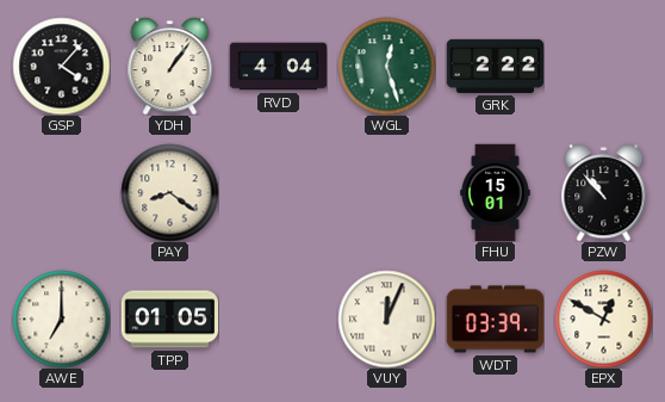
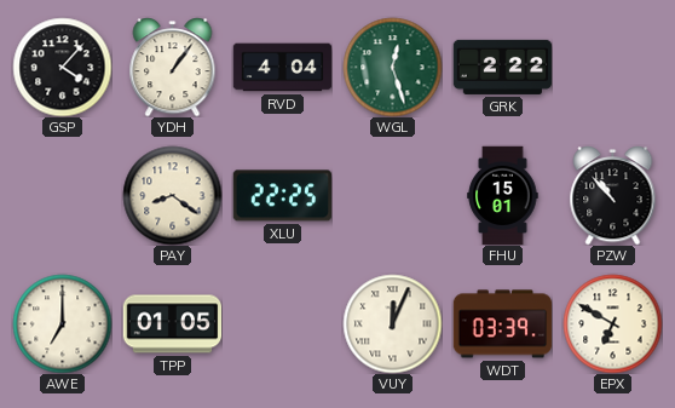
XLU: none -> 22:25 (282, 196)
EPX: 12:50 -> 6:50 (612, 323)
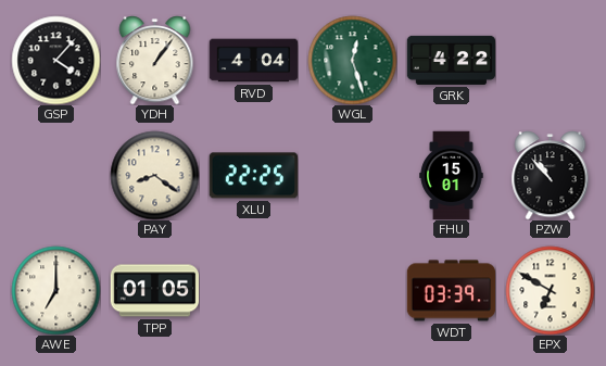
GRK: 2:22 -> 4:22 (451, 60)
VUY: 12:04 -> none (392, 323)
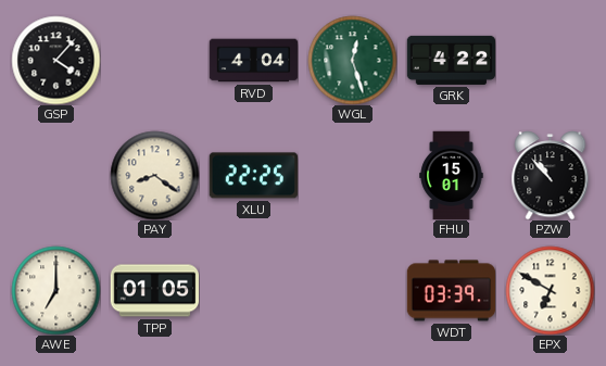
YDH: 1:06 -> none (155, 60)
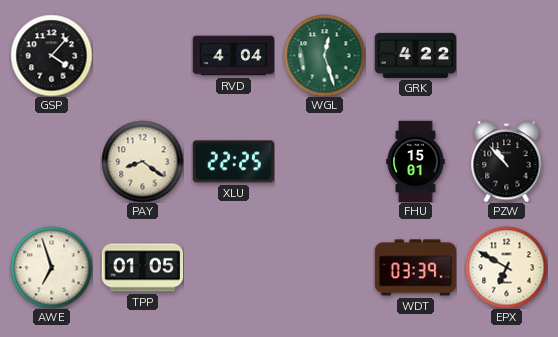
AWE: 7:00 -> 6:57 (51, 267)
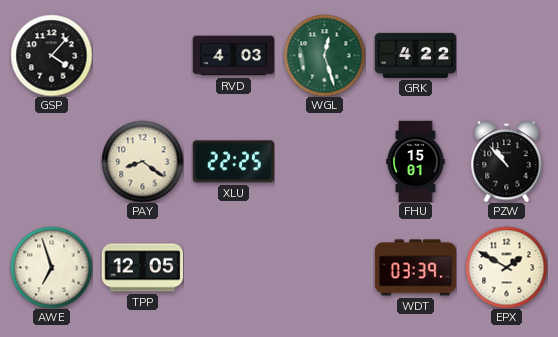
RVD: 4:04 -> 4:03 (233, 56)
TPP: 01:05 -> 12:05 (142, 268)
EPX: 6:50 -> 1:50 (506, 267)
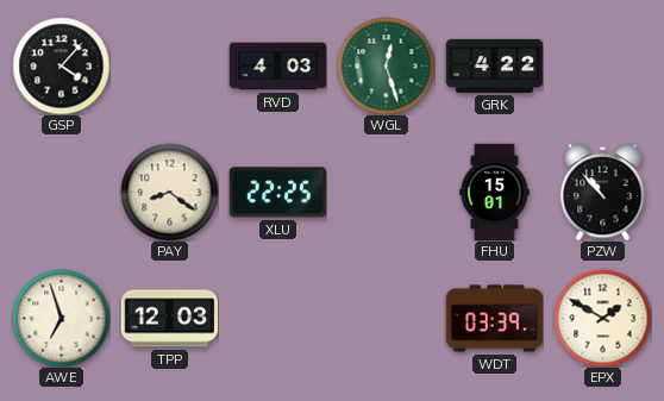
TPP: 12:05 -> 12:03 (169, 319)
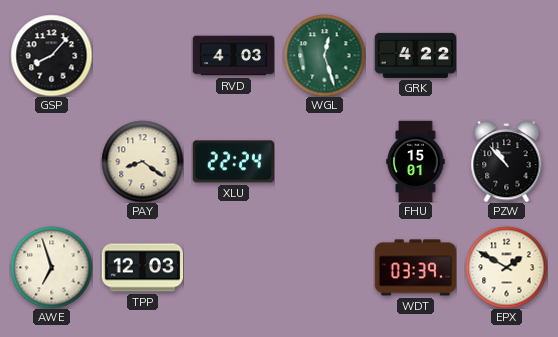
GSP: 4:07 -> 8:07 (51, 55)
XLU: 22:25 -> 22:24 (233, 162)
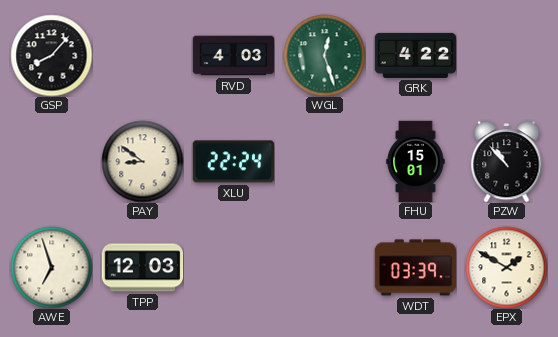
PAY: 8:21 -> 8:51 (142, 161)
